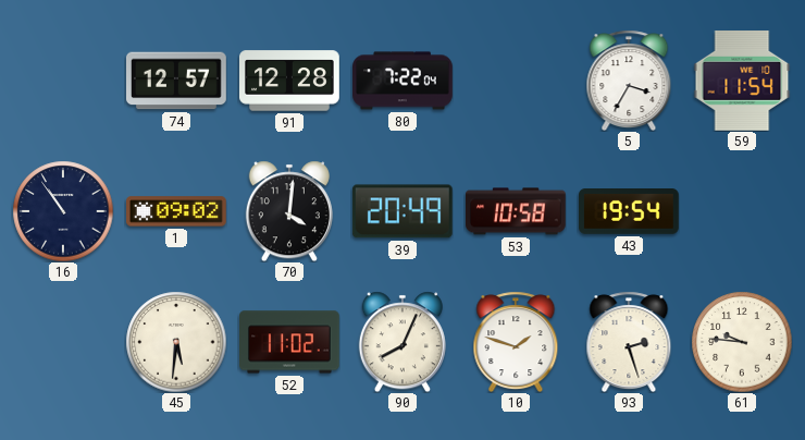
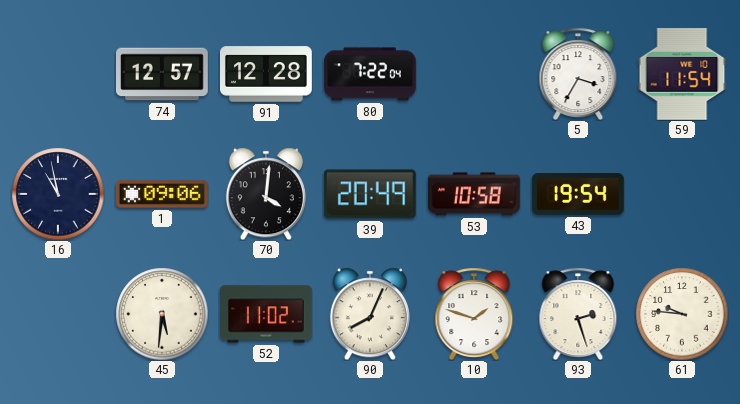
16: 10:54 -> 10:58 (58, 194)
1: 09:02 -> 09:06 (163, 194)
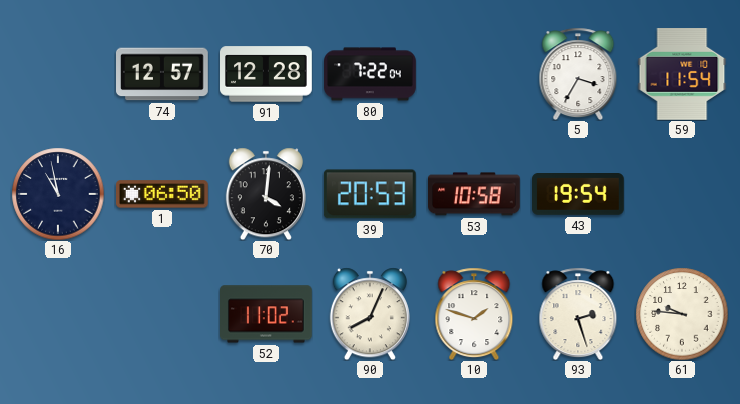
1: 09:06 -> 06:50 (163, 194)
39: 20:49 -> 20:53 (370, 194)
45: 5:31 -> none (162, 314)
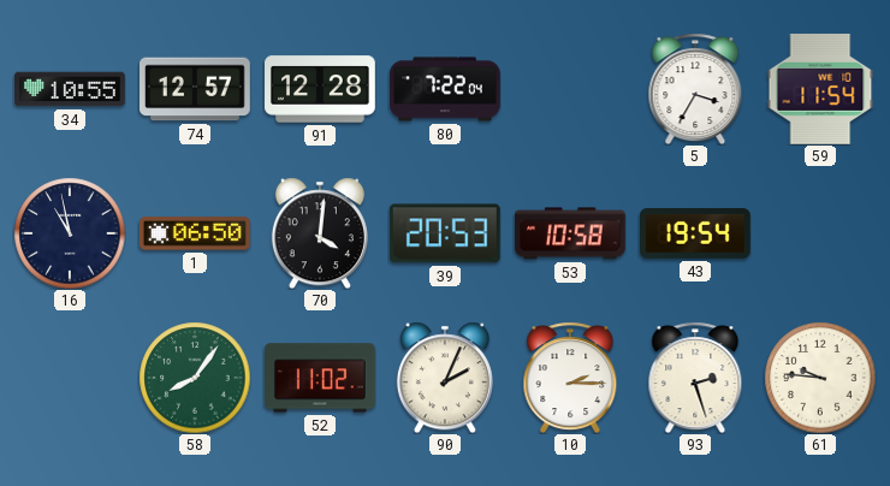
34: none -> 10:55 (71, 89)
58: none -> 8:06 (195, 378)
90: 8:04 -> 2:04 (445, 378)
10: 1:48 -> 2:15 (570, 378)
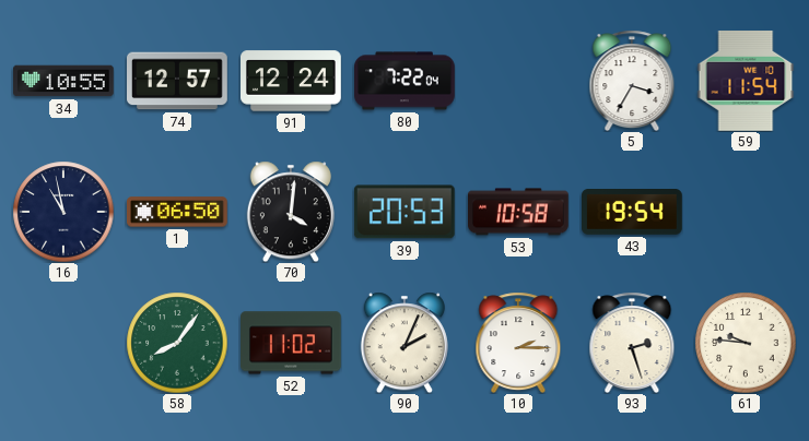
91: 12:28 -> 12:24 (291, 81)
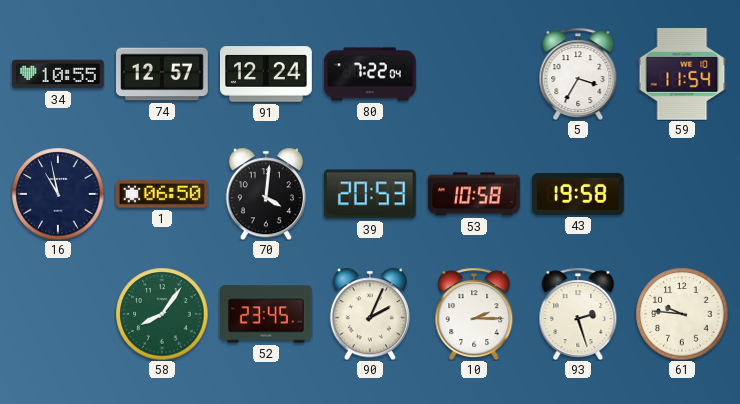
43: 19:54 -> 19:58 (579, 195)
52: 11:02 -> 23:45 (267, 314)
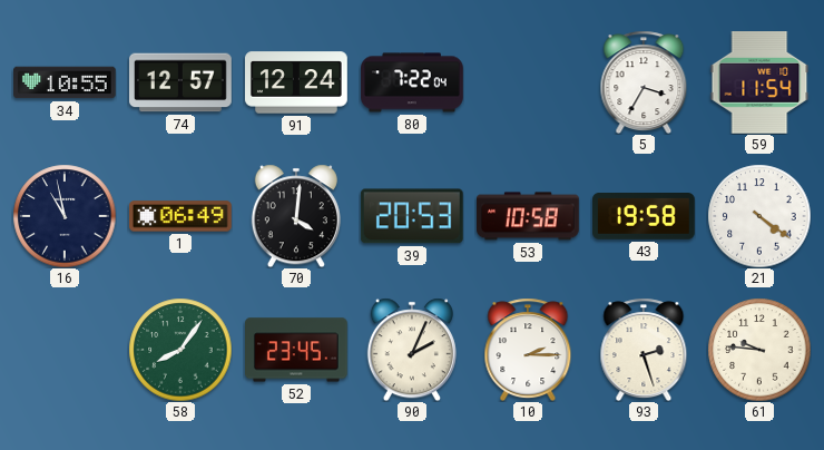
1: 06:50 -> 06:49 (182, 216)
21: none -> 4:21 (759, 216)
